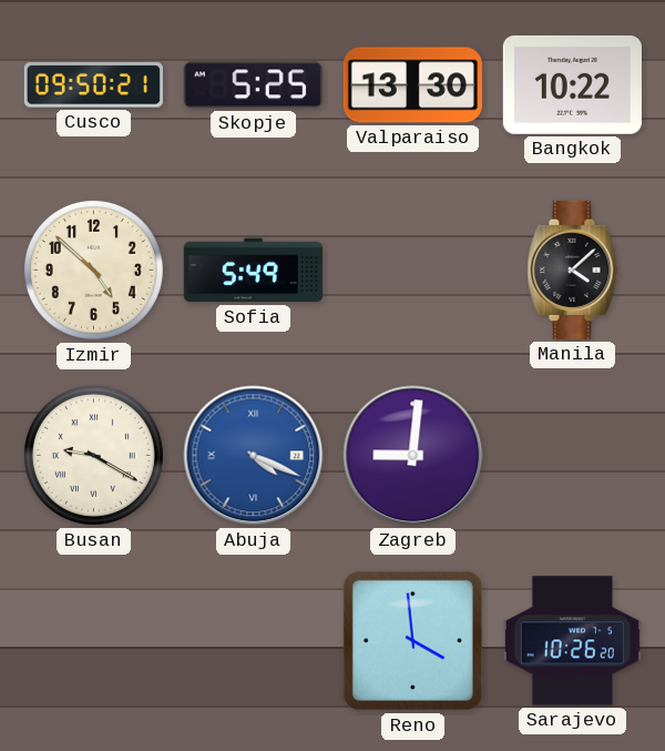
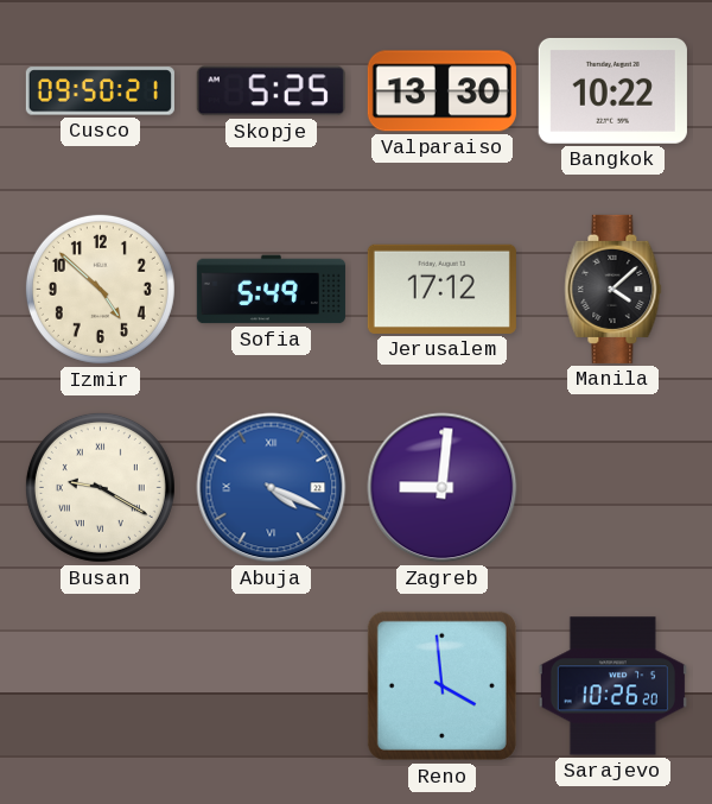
Jerusalem: none -> 17:12 (441, 289)
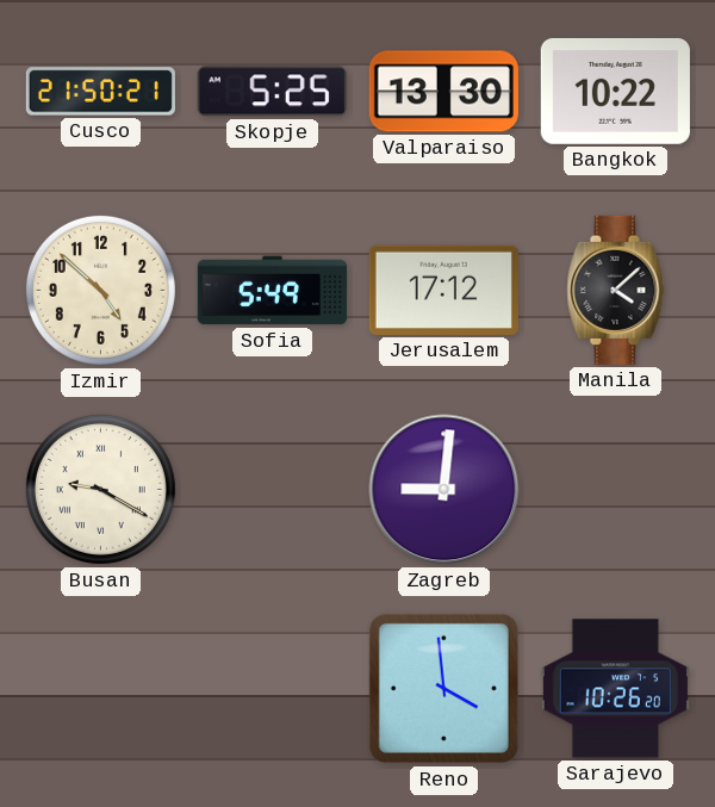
Cusco: 09:50 -> 21:50 (100, 92)
Abuja: 4:19 -> none (272, 488)
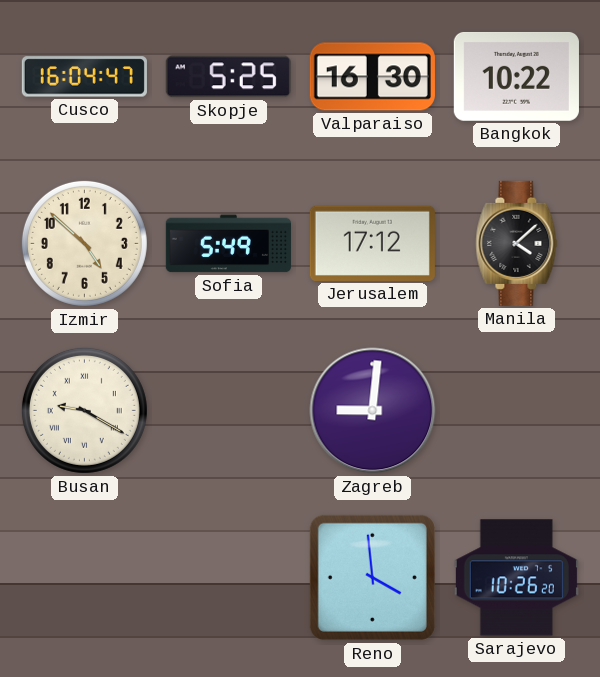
Cusco: 21:50 -> 16:04 (84, 77)
Valparaiso: 13:30 -> 16:30 (372, 77)
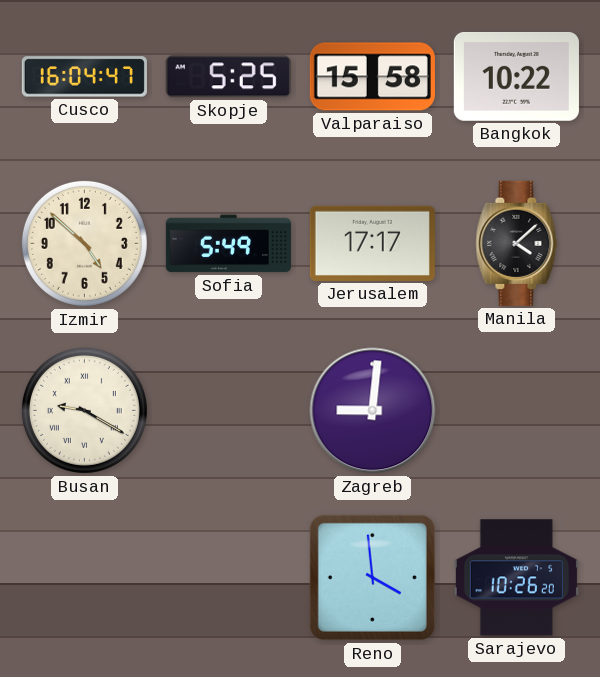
Valparaiso: 16:30 -> 15:58 (372, 77)
Jerusalem: 17:12 -> 17:17 (372, 243)
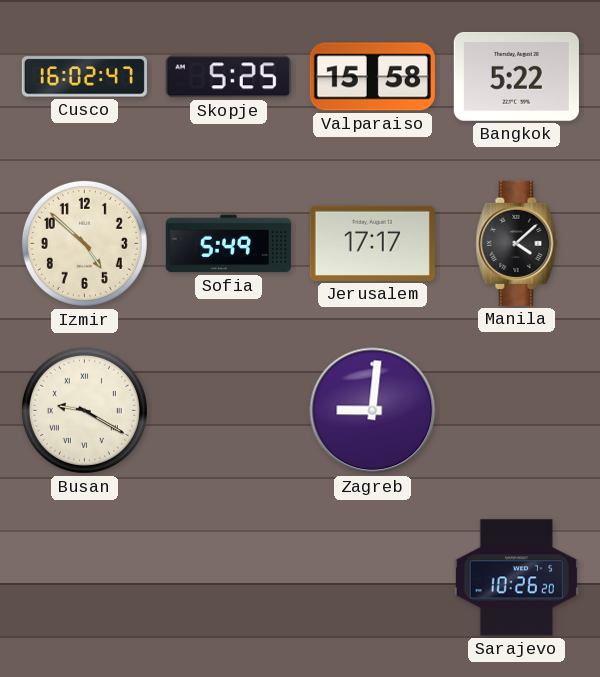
Cusco: 16:04 -> 16:02 (84, 77)
Bangkok: 10:22 -> 5:22 (516, 76)
Reno: 3:59 -> none (372, 577)
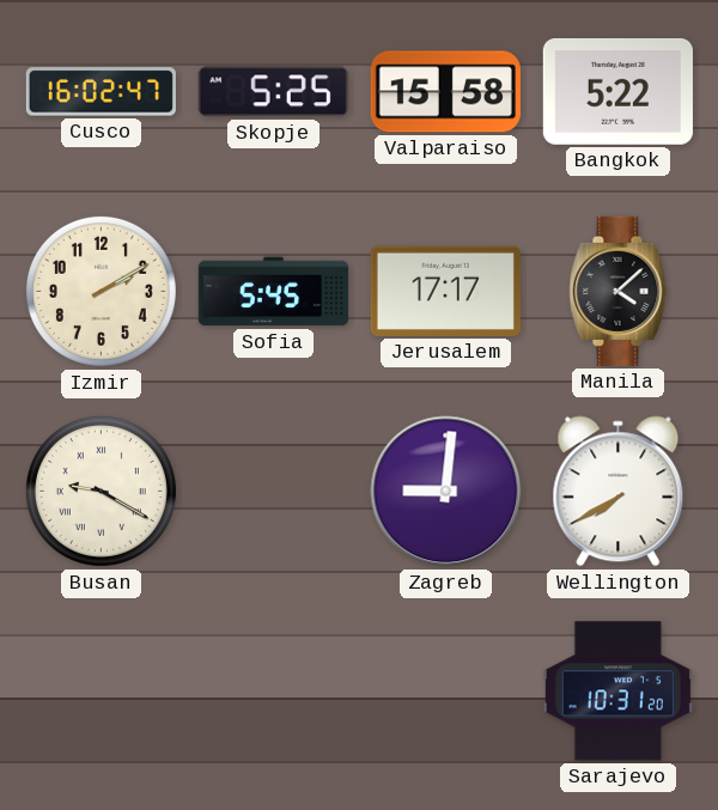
Izmir: 4:52 -> 2:10 (101, 291)
Sofia: 5:49 -> 5:45 (273, 292)
Wellington: none -> 7:40 (619, 492)
Sarajevo: 10:26 -> 10:31 (617, 692)
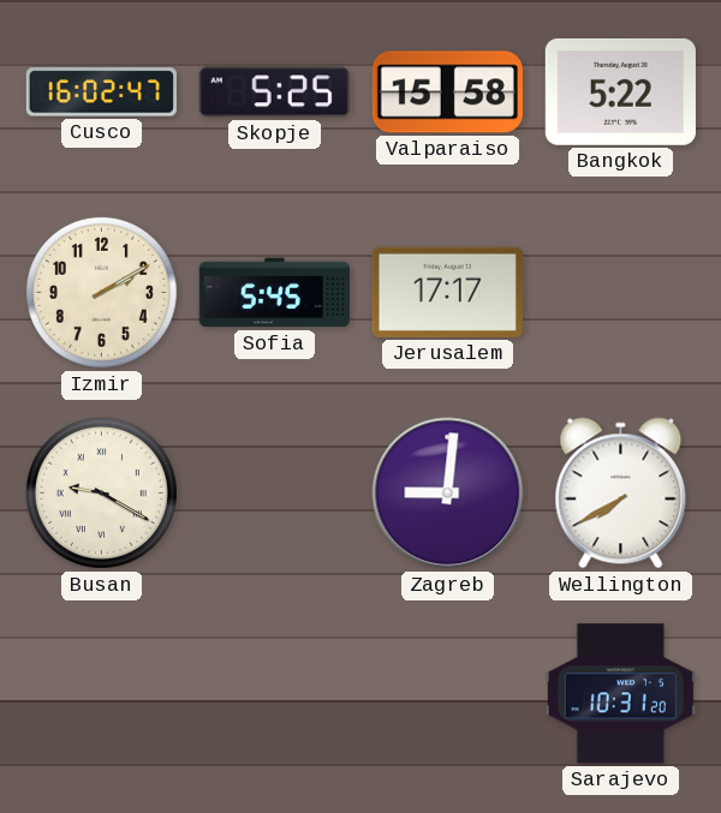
Manila: 4:08 -> none (619, 291)
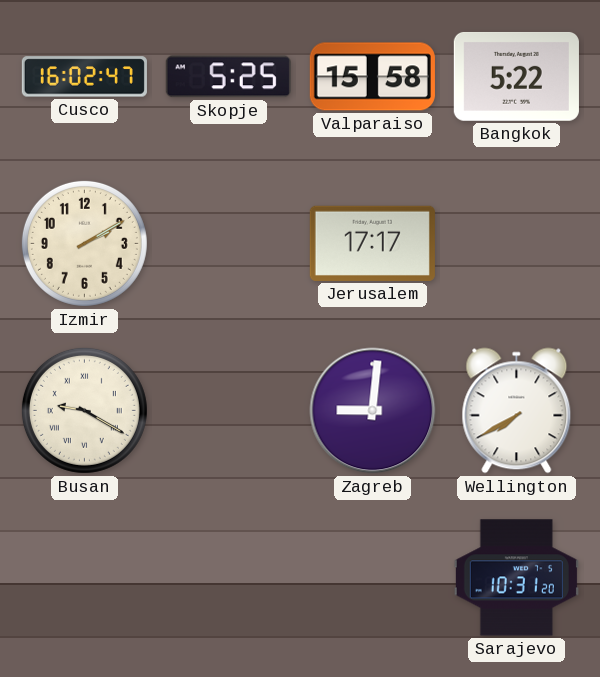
Sofia: 5:45 -> none (274, 293)
